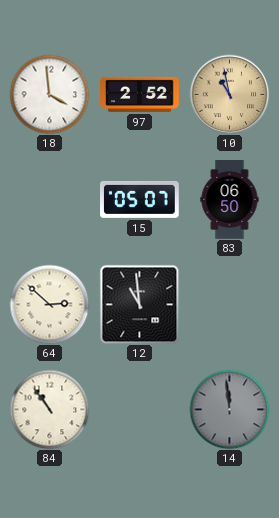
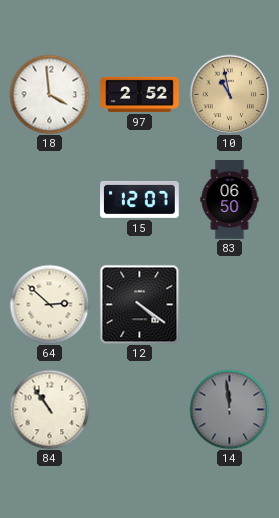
15: 05:07 -> 12:07 (140, 199)
12: 10:59 -> 4:21 (139, 304)
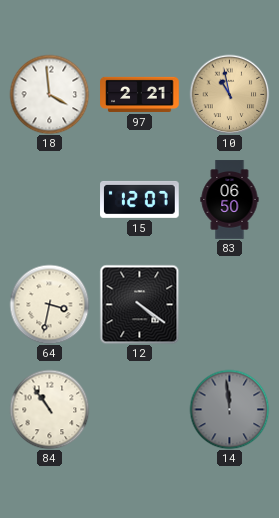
97: 2:52 -> 2:21 (140, 94)
64: 2:52 -> 3:32 (49, 304)
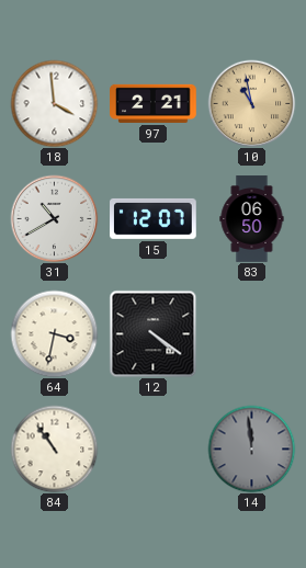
31: none -> 10:40 (54, 218)
